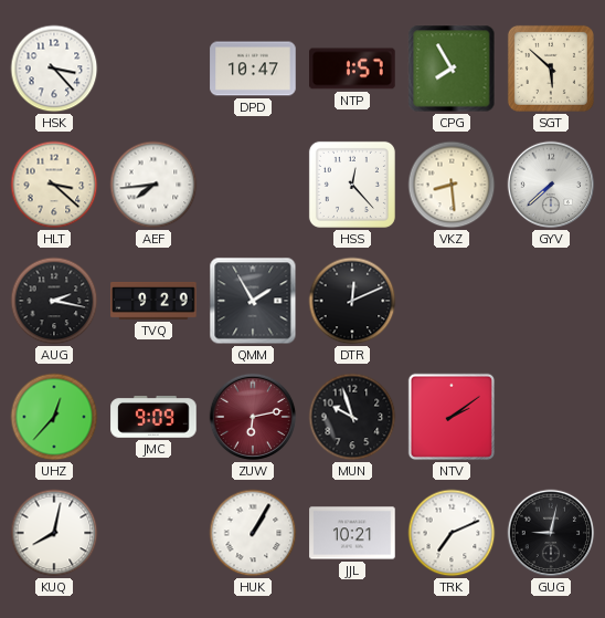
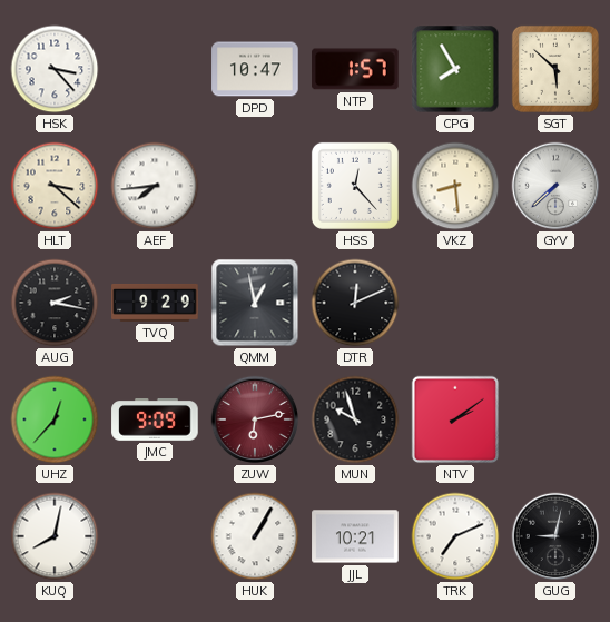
QMM: 1:55 -> 12:58 (255, 303)
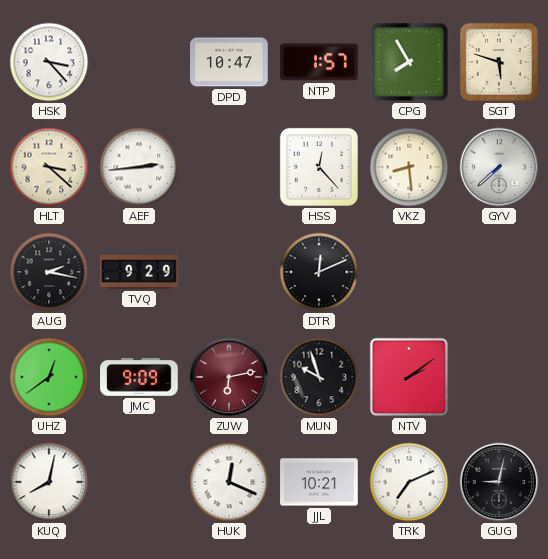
SGT: 5:52 -> 5:48 (499, 62)
AEF: 7:44 -> 2:44 (139, 167)
QMM: 12:58 -> none (255, 303)
UHZ: 12:37 -> 12:39 (49, 377)
HUK: 1:05 -> 12:19 (229, 482)
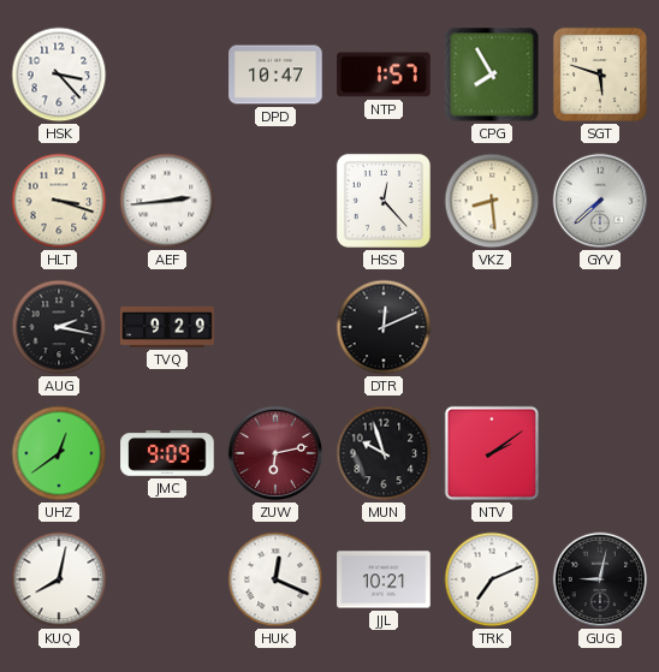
HLT: 3:22 -> 3:18 (59, 201)
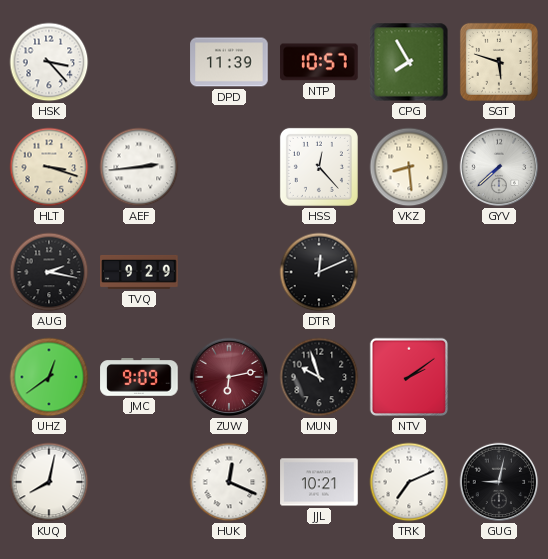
DPD: 10:47 -> 11:39 (229, 62)
NTP: 1:57 -> 10:57 (319, 62)
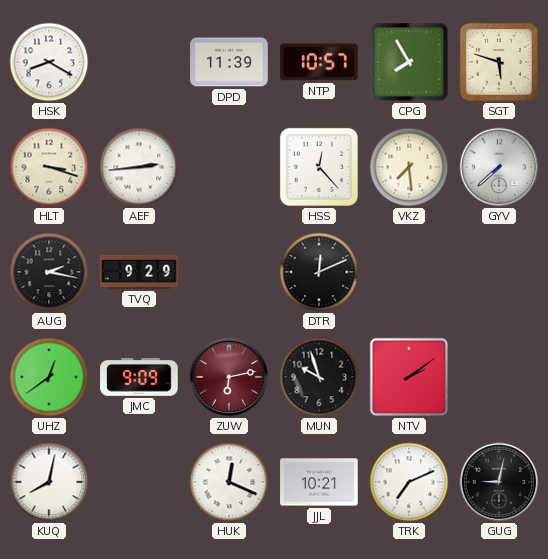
HSK: 3:23 -> 8:20 (49, 62)
VKZ: 8:29 -> 7:29 (409, 167)
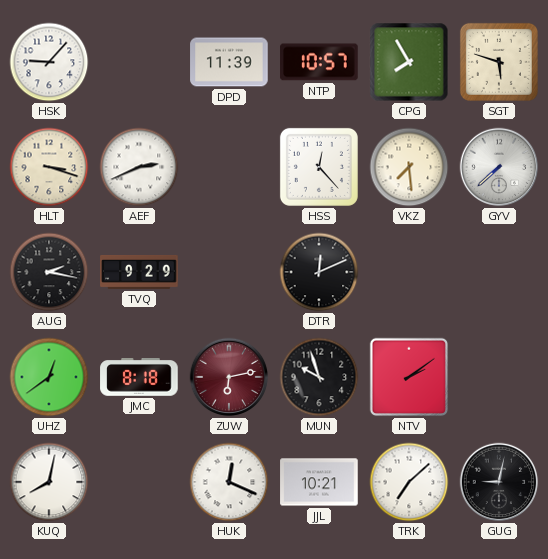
HSK: 8:20 -> 9:07 (49, 62)
AEF: 2:44 -> 2:41 (139, 167)
JMC: 9:09 -> 8:18 (139, 378)
TRK: 7:11 -> 7:08 (409, 482)
